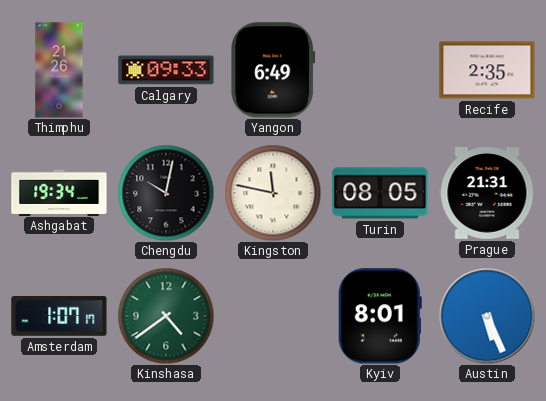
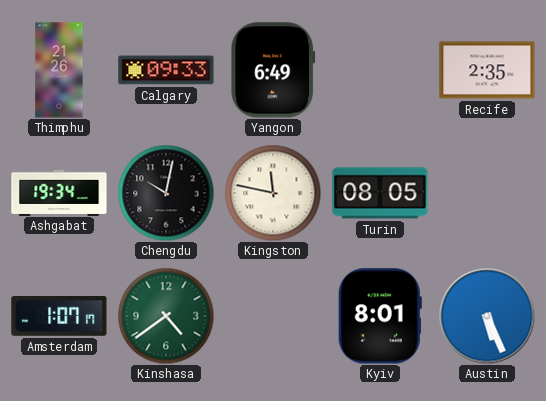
Prague: 21:31 -> none (487, 194)
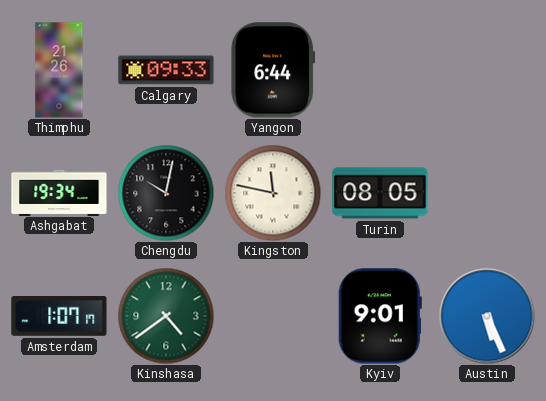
Yangon: 6:49 -> 6:44 (273, 70)
Recife: 2:35 -> none (487, 70)
Kyiv: 8:01 -> 9:01 (380, 316)
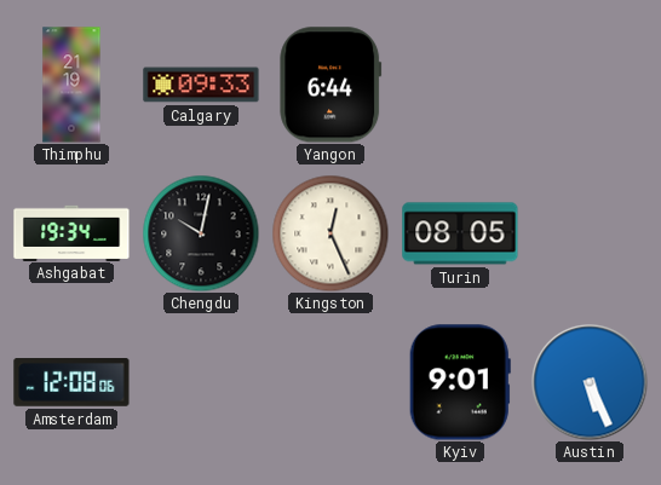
Thimphu: 21:26 -> 21:19 (71, 85)
Kingston: 11:47 -> 12:26 (330, 233)
Amsterdam: 1:07 -> 12:08 (71, 383)
Kinshasa: 4:39 -> none (166, 316)
